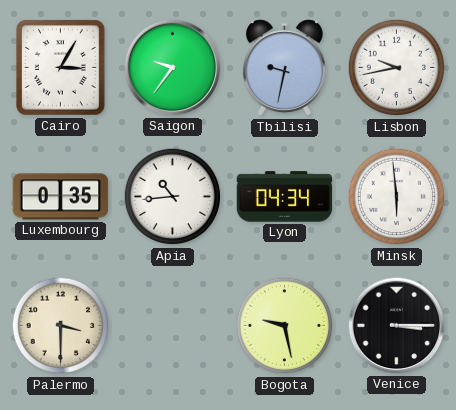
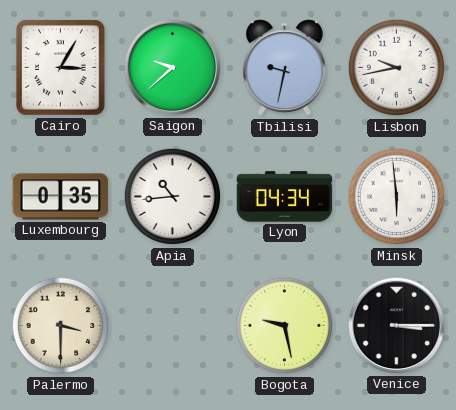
Saigon: 9:36 -> 9:38 (173, 68)
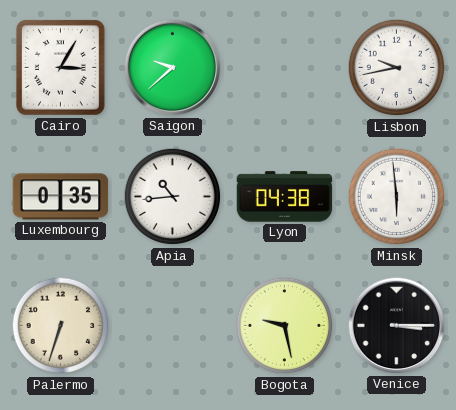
Tbilisi: 9:32 -> none (284, 68)
Lyon: 04:34 -> 04:38 (285, 197)
Palermo: 3:30 -> 6:33 (61, 326)
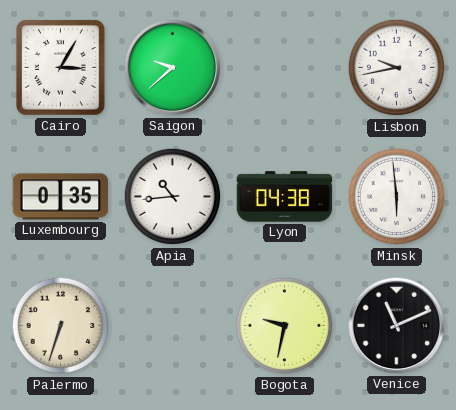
Bogota: 9:28 -> 9:32 (285, 326)
Venice: 3:15 -> 11:11 (397, 326)
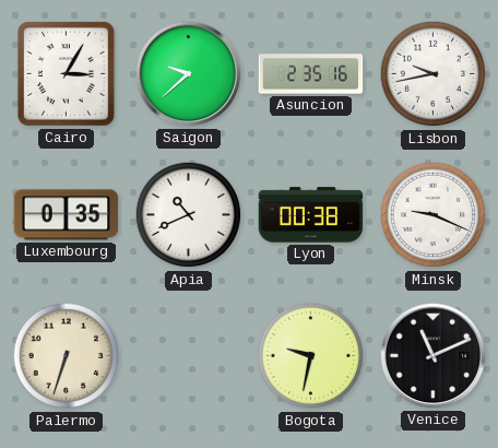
Asuncion: none -> 2:35 (311, 74)
Apia: 10:44 -> 10:41 (189, 215)
Lyon: 04:38 -> 00:38 (311, 215)
Minsk: 5:59 -> 9:19 (434, 215)
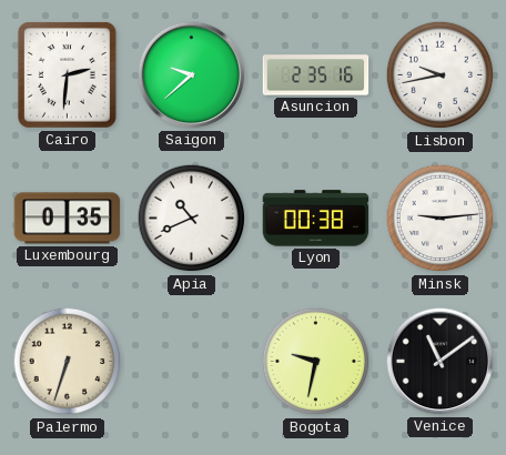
Cairo: 3:05 -> 2:31 (67, 75)
Minsk: 9:19 -> 9:14 (441, 219)
Venice: 11:11 -> 11:09 (441, 362)
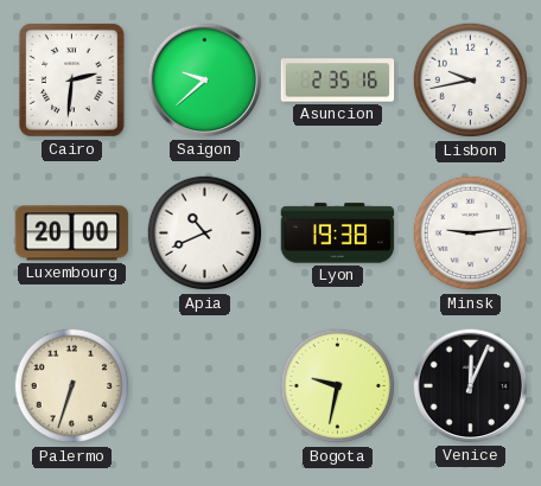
Luxembourg: 0:35 -> 20:00 (72, 234)
Lyon: 00:38 -> 19:38 (338, 234)
Venice: 11:09 -> 12:04 (471, 386)
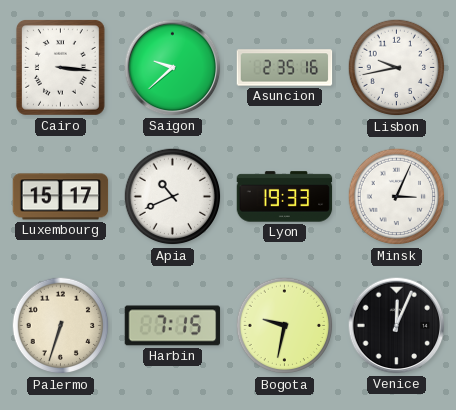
Cairo: 2:31 -> 3:16 (60, 68)
Luxembourg: 20:00 -> 15:17 (61, 197)
Lyon: 19:38 -> 19:33 (285, 197)
Minsk: 9:14 -> 3:04 (397, 197)
Harbin: none -> 7:15 (173, 326)
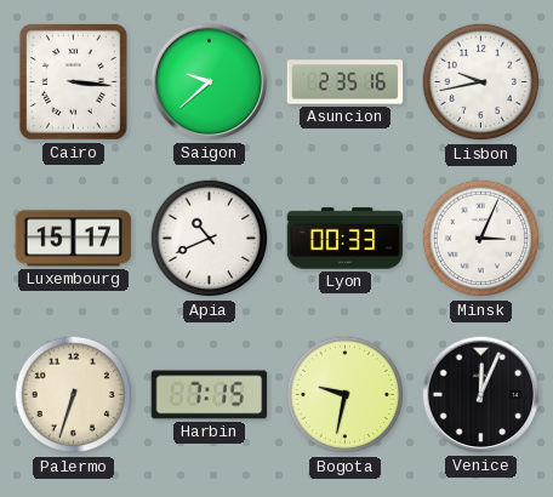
Lyon: 19:33 -> 00:33 (346, 239)
